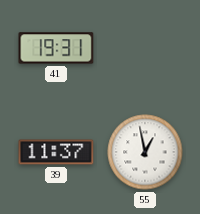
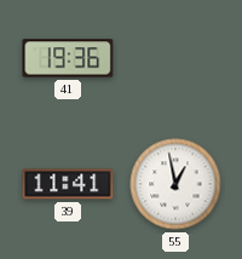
41: 19:31 -> 19:36 (68, 58)
39: 11:37 -> 11:41 (68, 184)
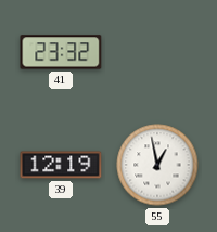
41: 19:36 -> 23:32 (61, 52)
39: 11:41 -> 12:19 (61, 165)
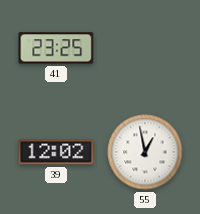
41: 23:32 -> 23:25 (56, 48)
39: 12:19 -> 12:02 (56, 152)
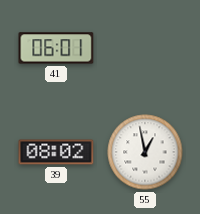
41: 23:25 -> 06:01 (56, 48)
39: 12:02 -> 08:02 (56, 152)
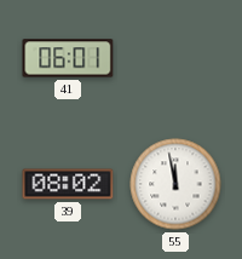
55: 12:58 -> 11:58 (175, 184)
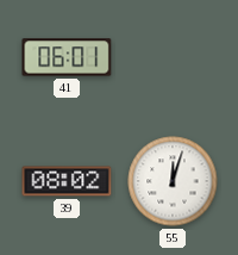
55: 11:58 -> 12:03 (173, 181)
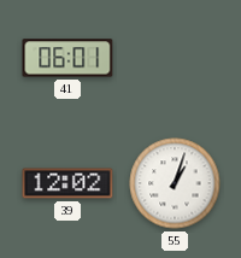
39: 08:02 -> 12:02 (67, 183)
55: 12:03 -> 1:03 (175, 183)
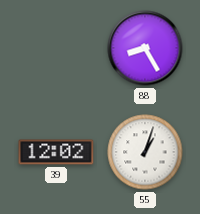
41: 06:01 -> none (67, 58)
88: none -> 8:25 (145, 48)
